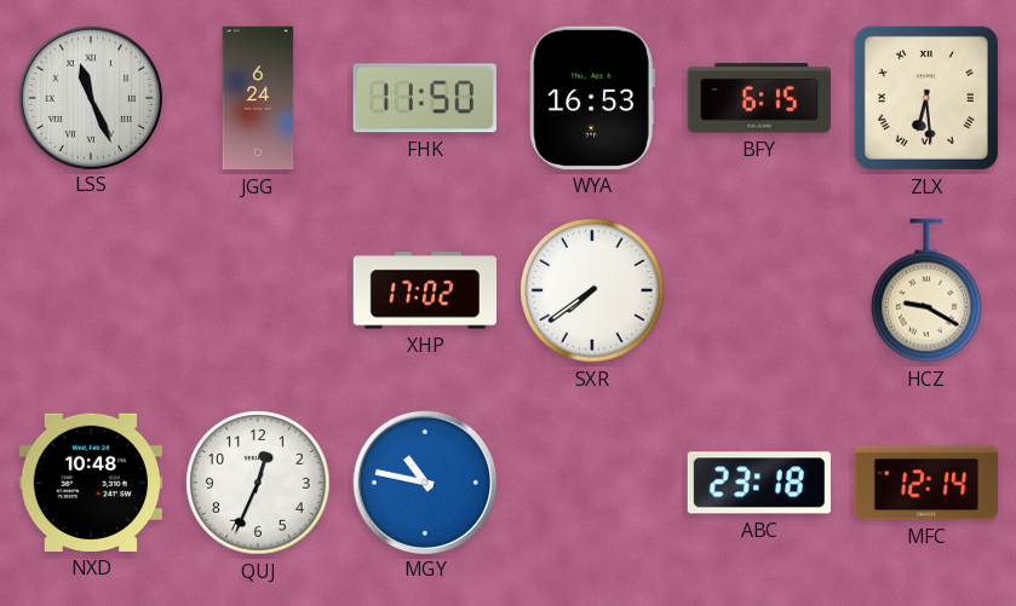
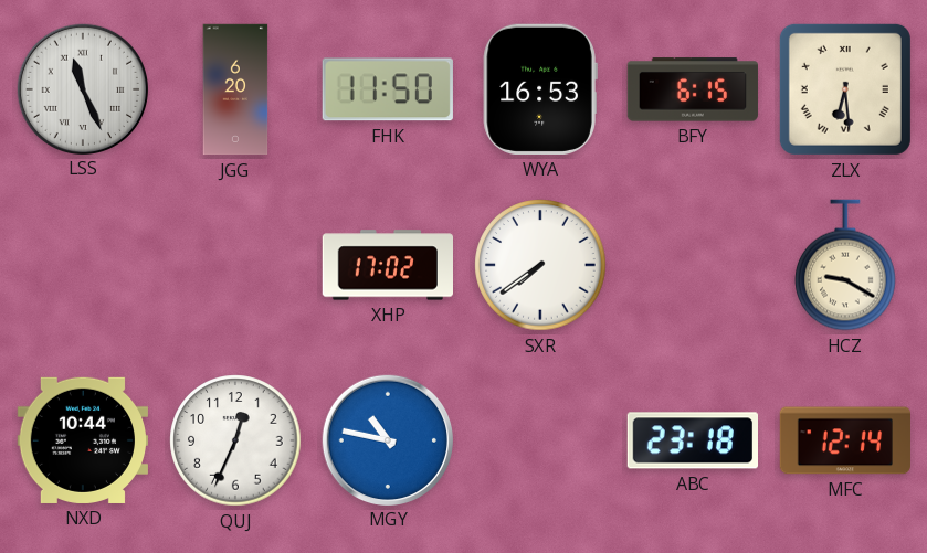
JGG: 6:24 -> 6:20 (235, 89)
NXD: 10:48 -> 10:44 (82, 440)
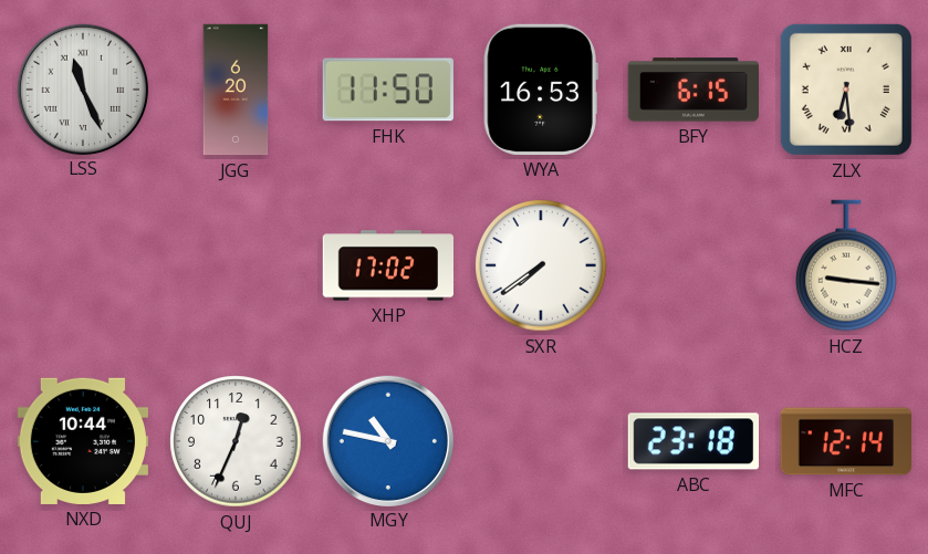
HCZ: 9:20 -> 9:16 (846, 265)
